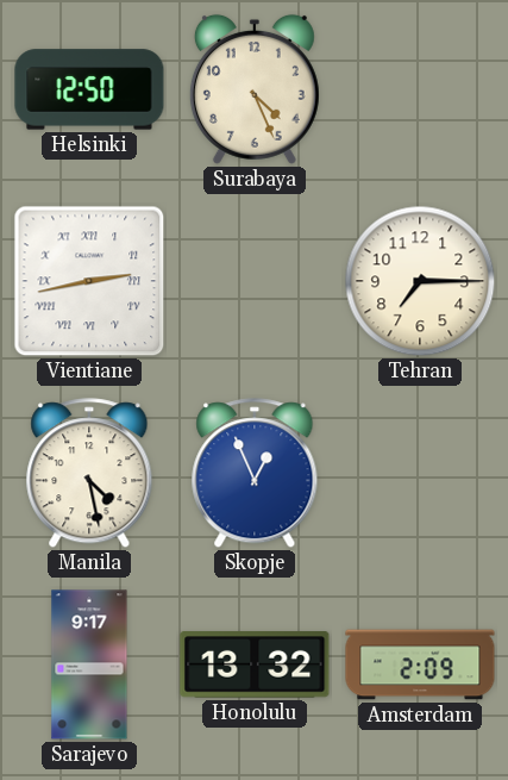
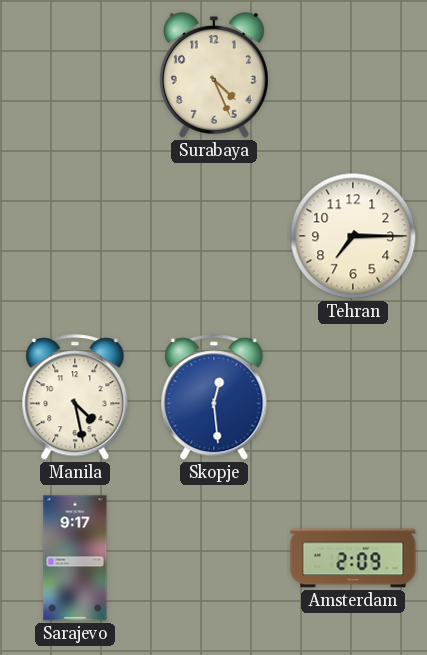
Helsinki: 12:50 -> none (89, 89)
Vientiane: 2:43 -> none (89, 281)
Skopje: 12:56 -> 12:29 (214, 398)
Honolulu: 13:32 -> none (255, 664)
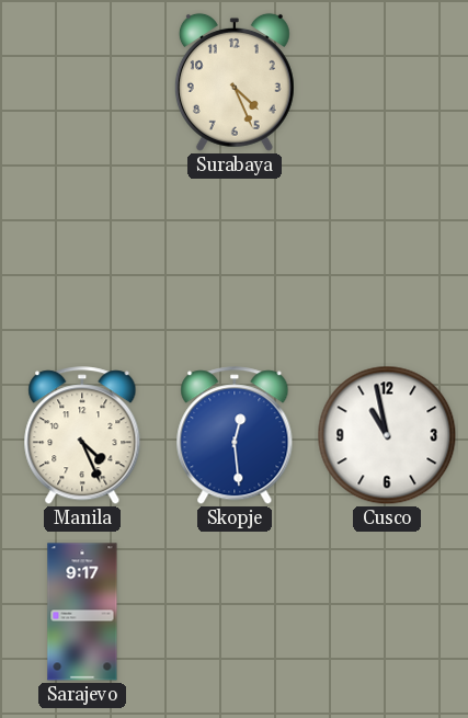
Tehran: 7:15 -> none (353, 236)
Manila: 4:28 -> 4:26 (82, 436)
Cusco: none -> 10:58 (387, 435)
Amsterdam: 2:09 -> none (353, 558)
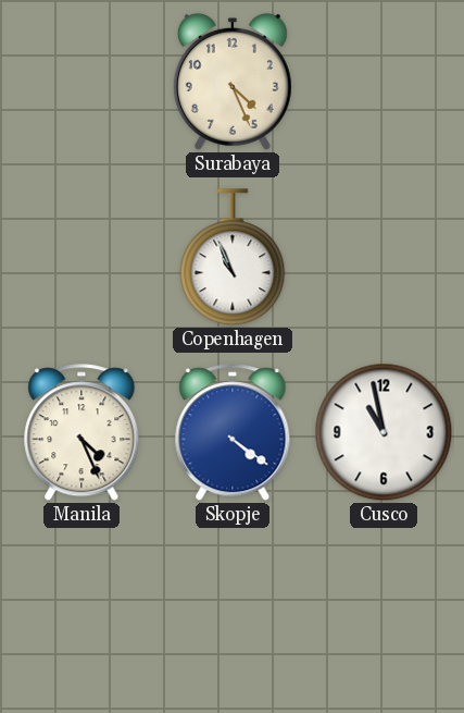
Copenhagen: none -> 10:56 (233, 258)
Skopje: 12:29 -> 4:21 (233, 433)
Sarajevo: 9:17 -> none (82, 612)
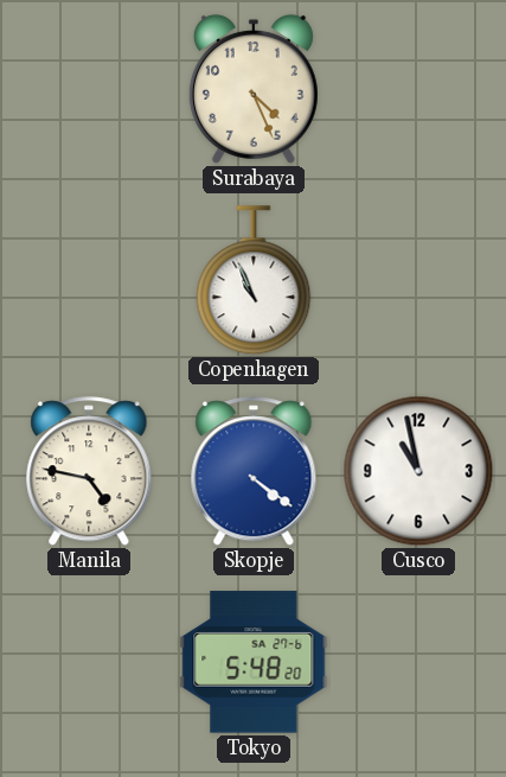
Manila: 4:26 -> 4:47 (89, 472)
Tokyo: none -> 5:48 (254, 662)
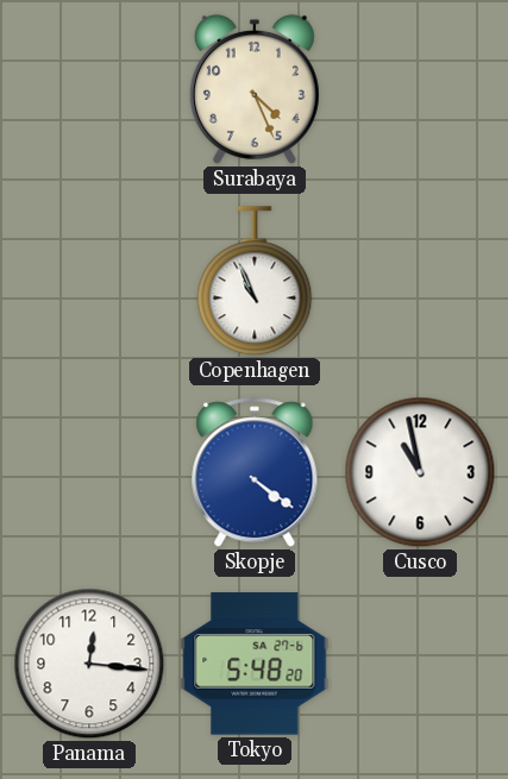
Manila: 4:47 -> none (89, 472)
Panama: none -> 12:16 (89, 664)
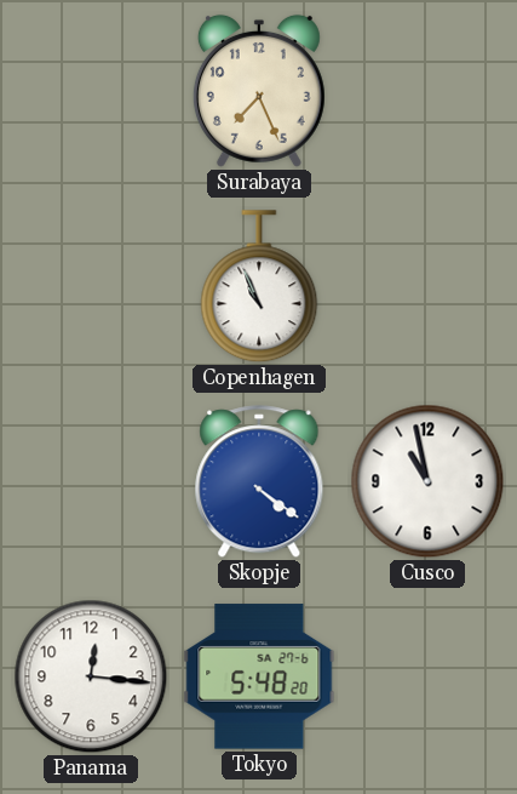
Surabaya: 4:26 -> 7:26 (259, 91)
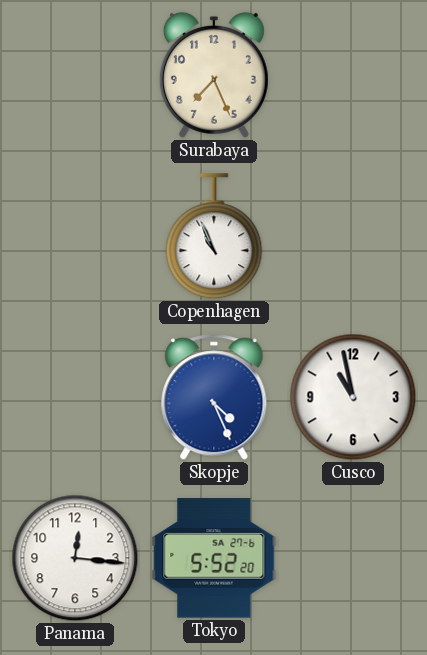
Skopje: 4:21 -> 4:26 (214, 398)
Tokyo: 5:48 -> 5:52 (214, 558)
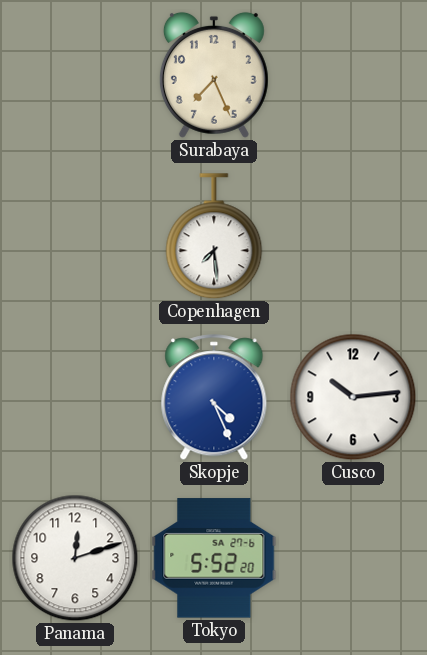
Copenhagen: 10:56 -> 7:29 (214, 237)
Cusco: 10:58 -> 10:14 (353, 397)
Panama: 12:16 -> 12:12 (75, 558)
